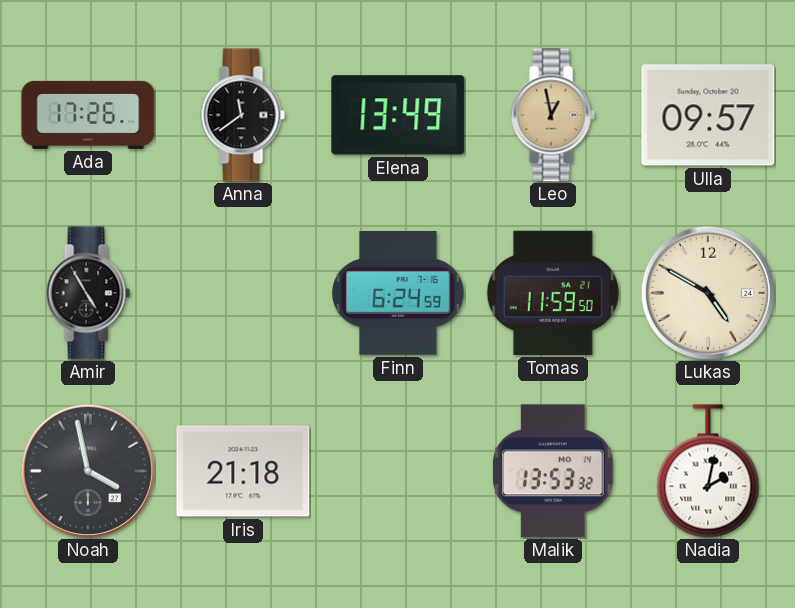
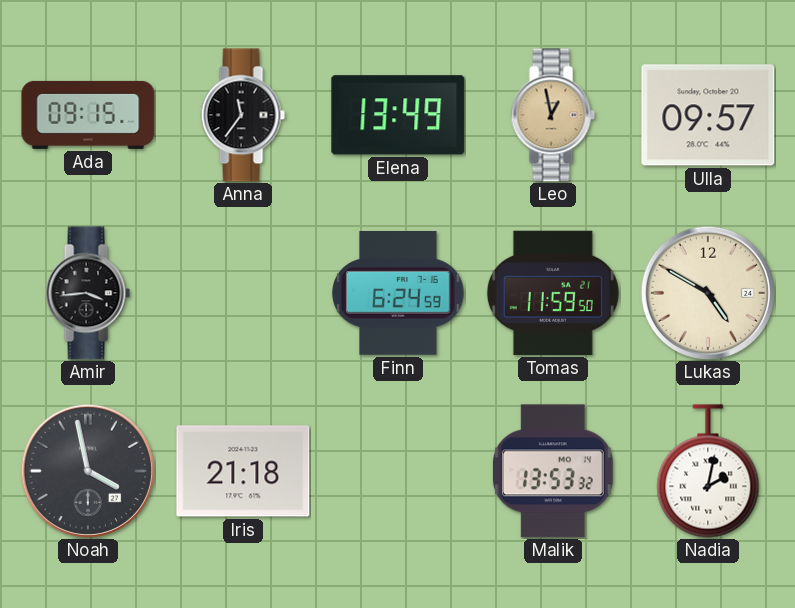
Ada: 17:26 -> 09:15 (88, 115)
Anna: 11:39 -> 11:36 (243, 115)
Amir: 4:55 -> 3:44 (88, 293)
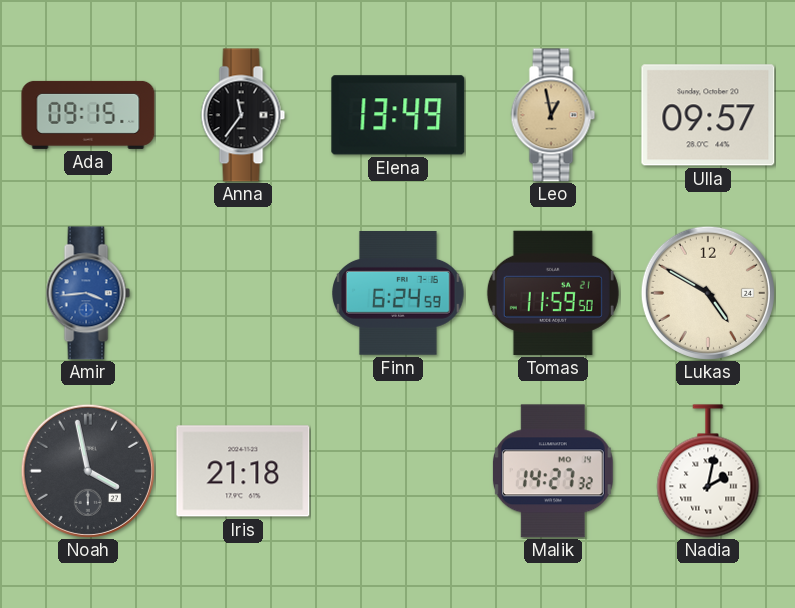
Amir dial: black -> blue (88, 293)
Malik: 13:53 -> 14:27 (553, 471)
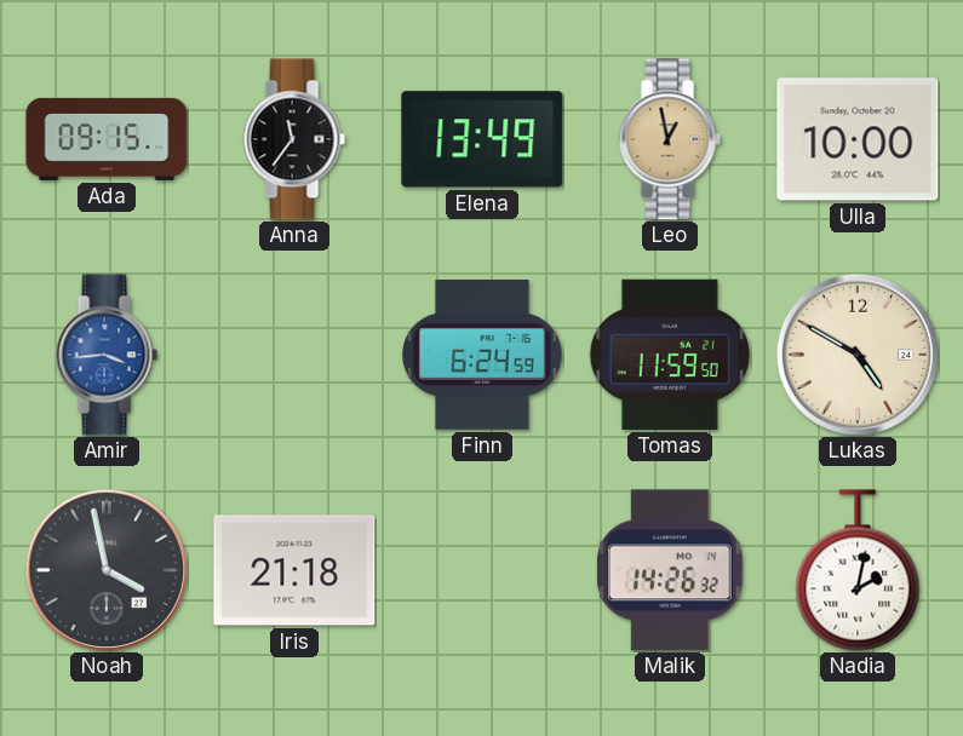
Ulla: 09:57 -> 10:00 (858, 139)
Malik: 14:27 -> 14:26 (670, 570)
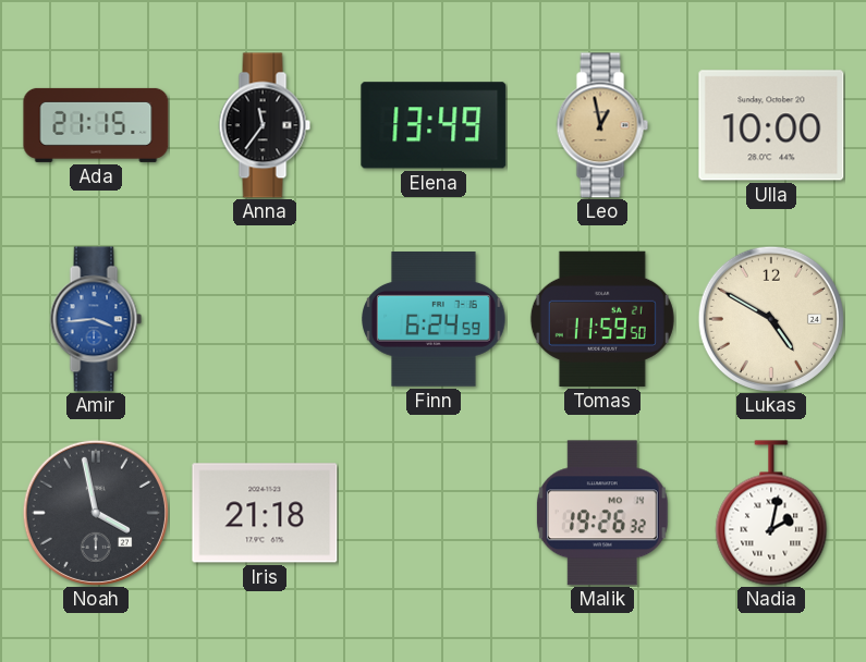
Ada: 09:15 -> 21:15 (96, 125)
Malik: 14:26 -> 19:26 (602, 513)
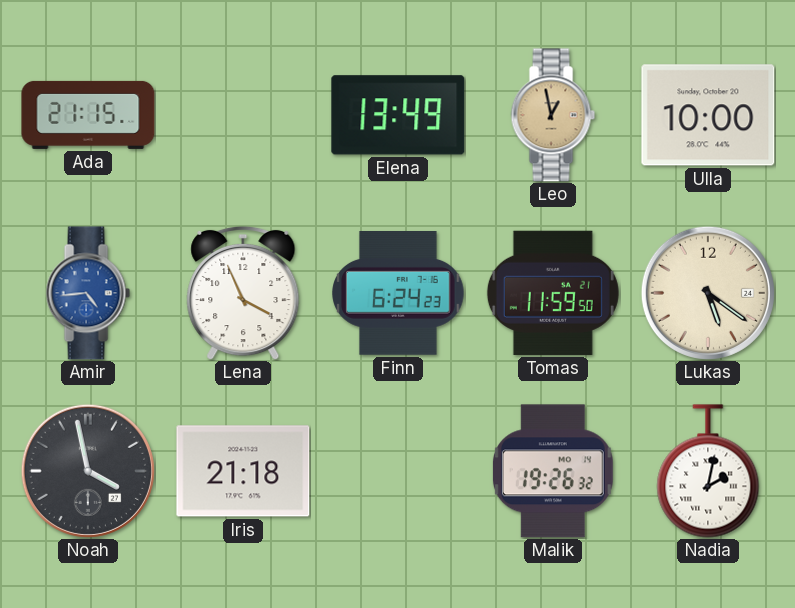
Anna: 11:36 -> none (265, 125)
Amir: 3:44 -> 4:44 (88, 293)
Lena: none -> 3:56 (243, 293)
Finn: 6:24:59 -> 6:24:23 (398, 294)
Lukas: 4:50 -> 5:21 (708, 293)
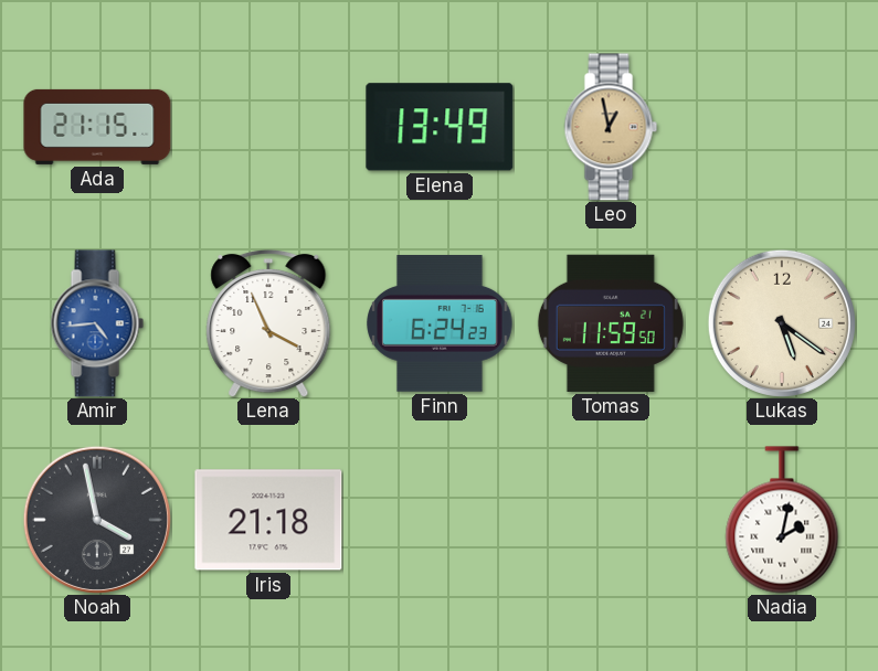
Ulla: 10:00 -> none (708, 115)
Malik: 19:26 -> none (553, 471)
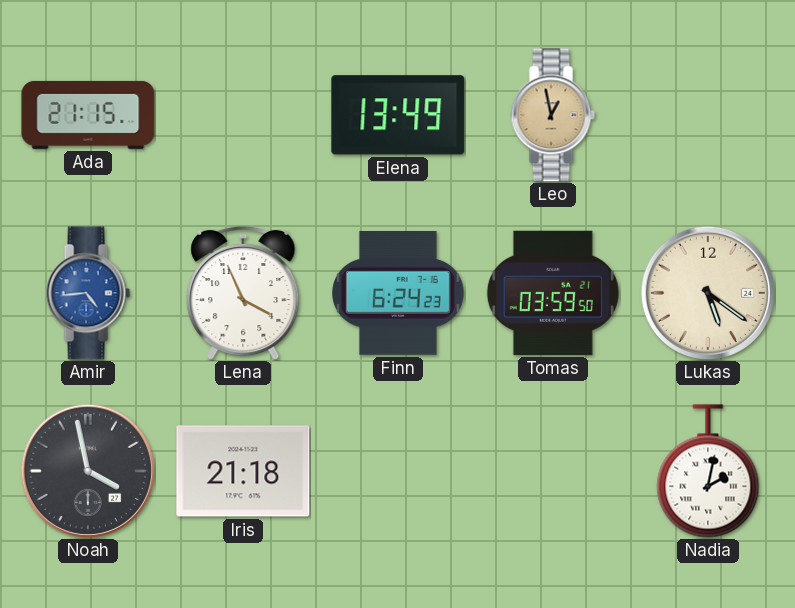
Tomas: 11:59 -> 03:59 (553, 293)
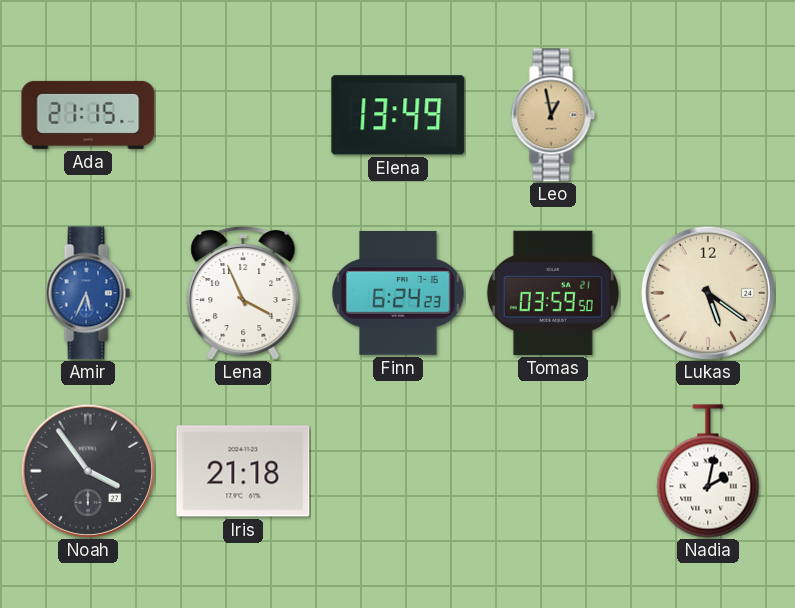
Amir: 4:44 -> 5:34 (88, 293)
Noah: 3:58 -> 3:54 (88, 471)
